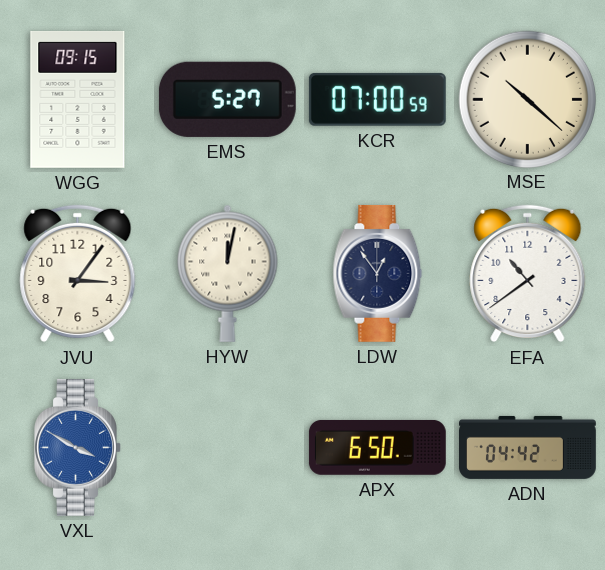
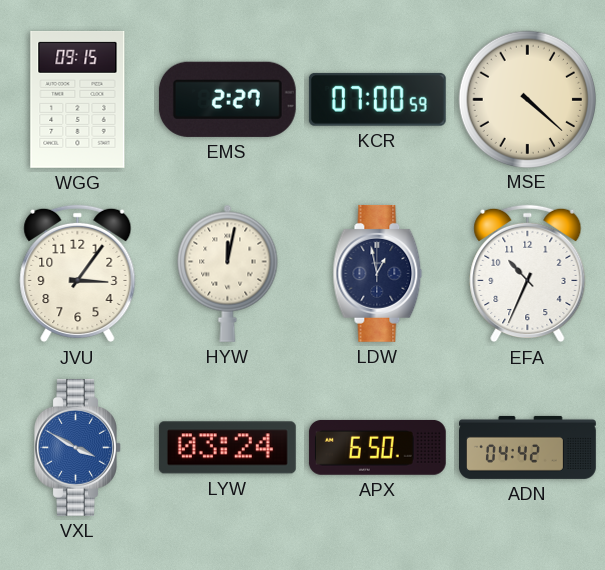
EMS: 5:27 -> 2:27 (227, 99)
MSE: 10:22 -> 4:22 (527, 99)
LDW: 12:54 -> 12:58 (378, 273)
EFA: 10:39 -> 10:34 (528, 274)
LYW: none -> 03:24 (227, 448)
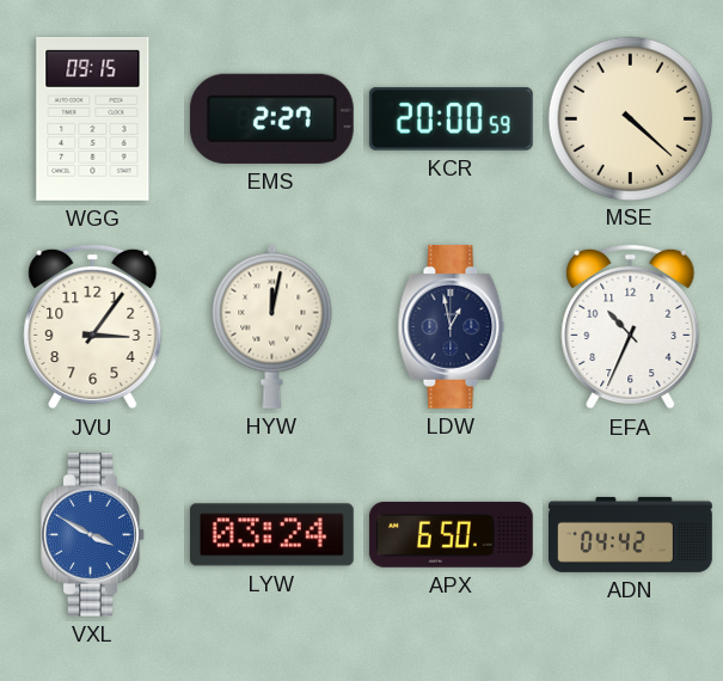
KCR: 07:00 -> 20:00 (451, 118)
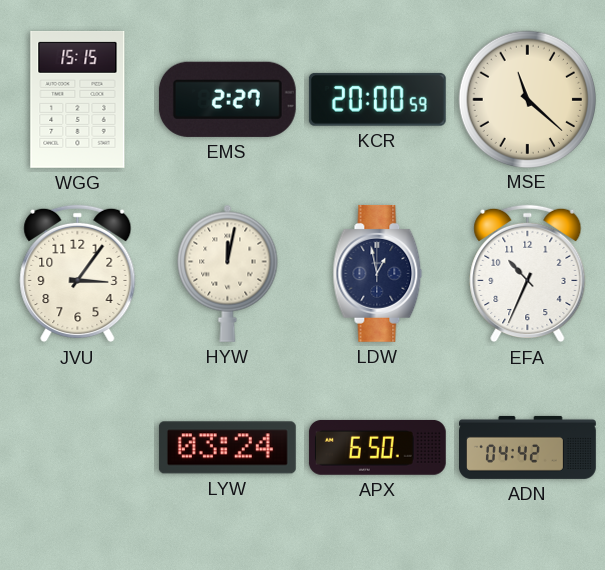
WGG: 09:15 -> 15:15 (78, 99)
MSE: 4:22 -> 11:22 (527, 99)
VXL: 3:50 -> none (93, 534)
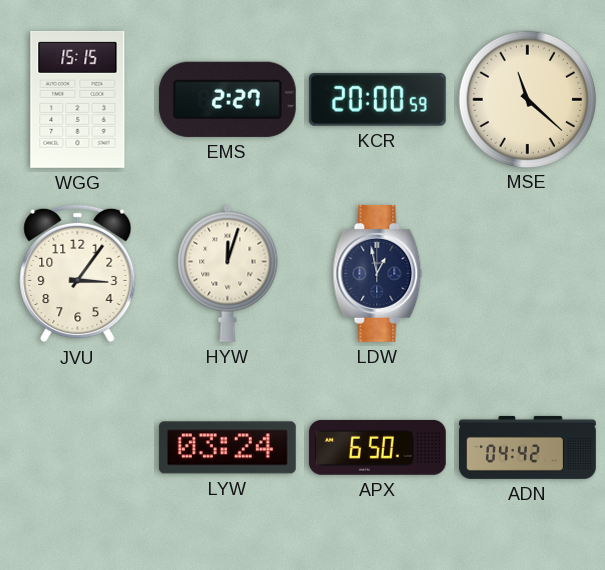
HYW: 12:02 -> 12:03 (228, 273)
EFA: 10:34 -> none (528, 274)
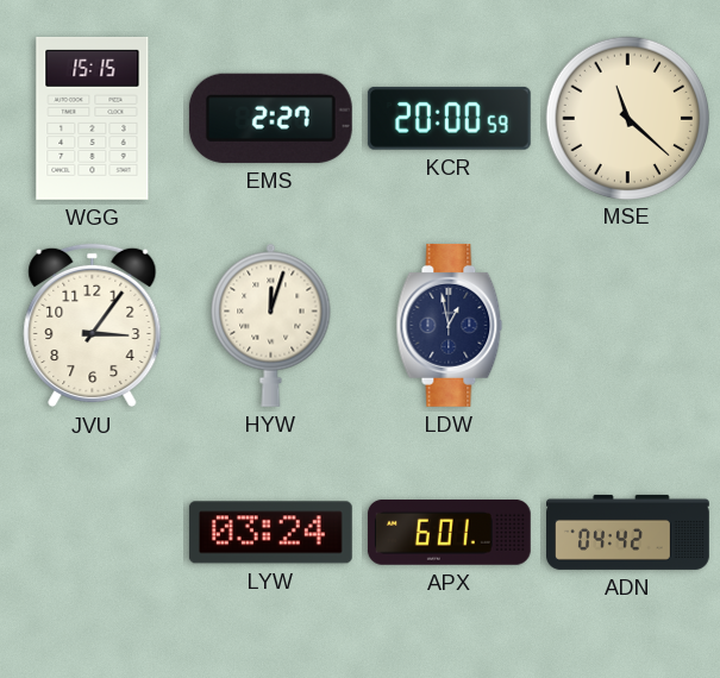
APX: 6:50 -> 6:01 (449, 532)
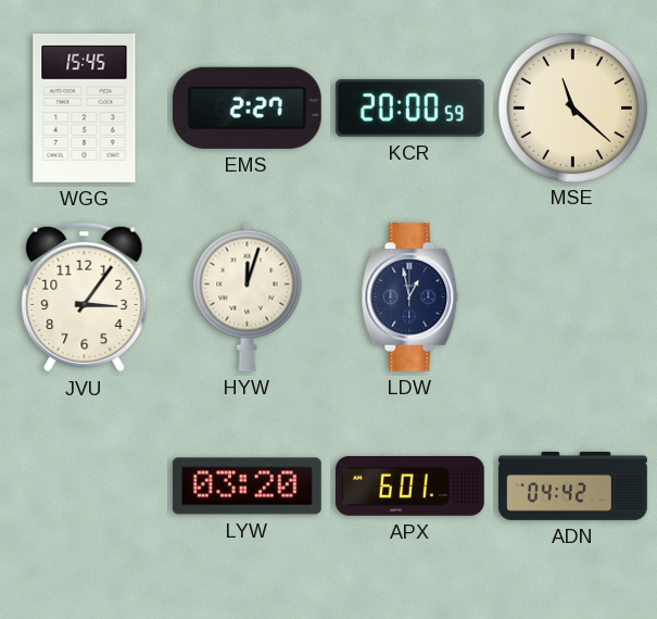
WGG: 15:15 -> 15:45 (85, 108)
LYW: 03:24 -> 03:20 (247, 487)
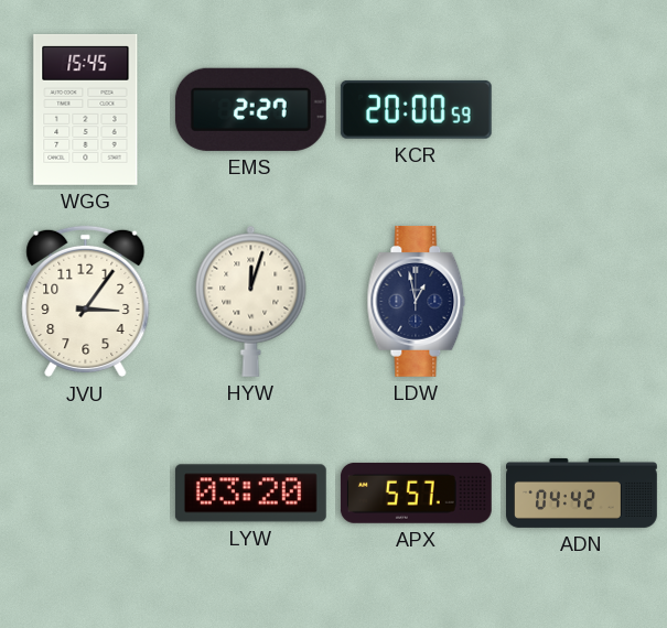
MSE: 11:22 -> none (572, 108)
APX: 6:01 -> 5:57 (416, 492)
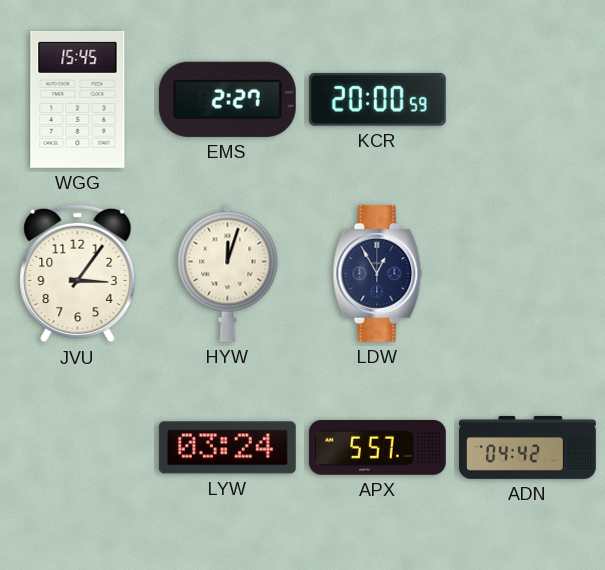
LDW: 12:58 -> 12:55 (378, 273)
LYW: 03:20 -> 03:24 (227, 448)
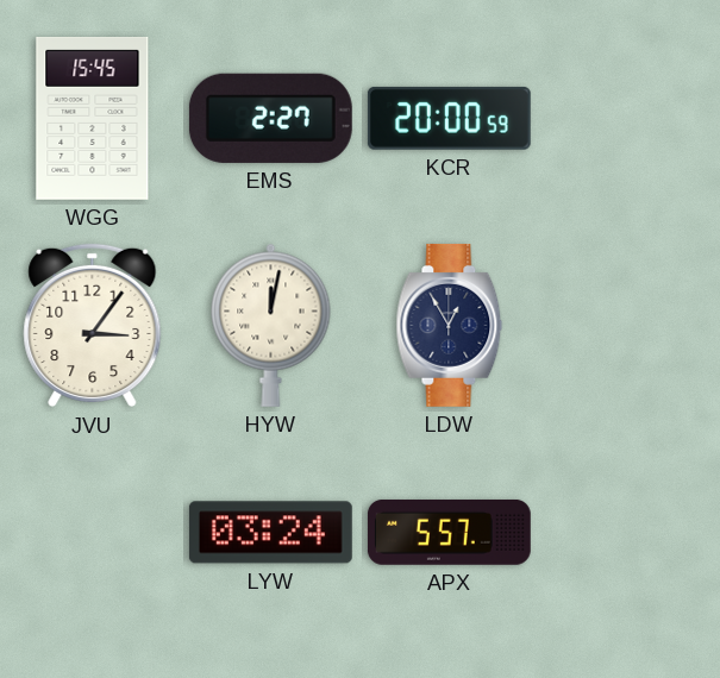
HYW: 12:03 -> 12:02 (271, 325)
ADN: 04:42 -> none (528, 447)
